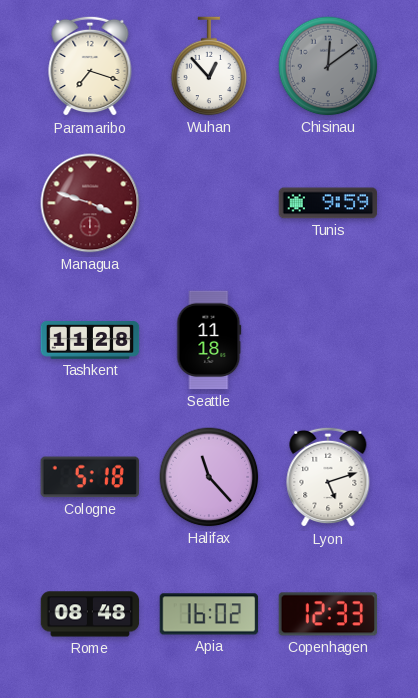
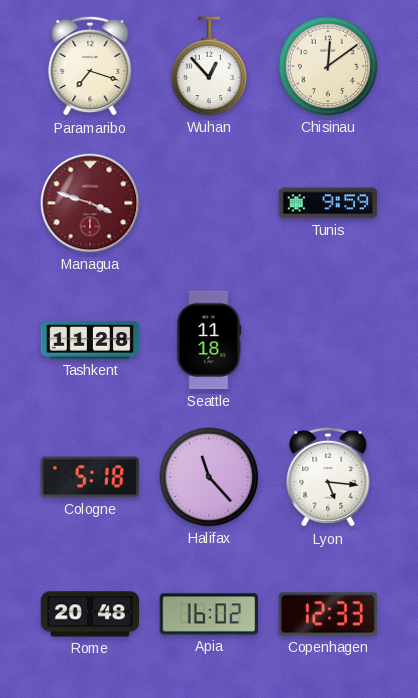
Chisinau dial: grey -> cream (328, 66)
Lyon: 5:12 -> 5:16 (328, 477)
Rome: 08:48 -> 20:48 (90, 614)
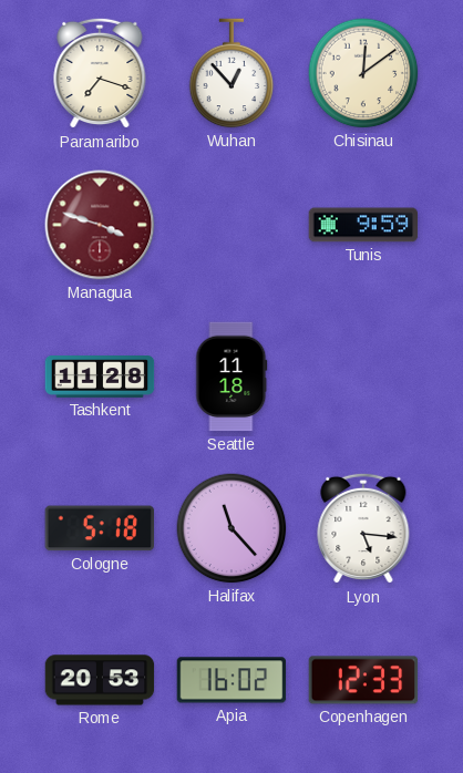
Rome: 20:48 -> 20:53 (100, 680)
